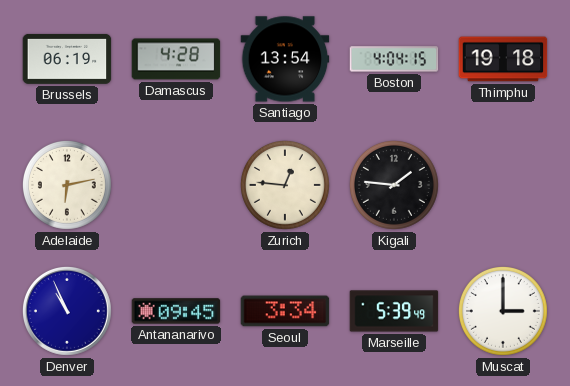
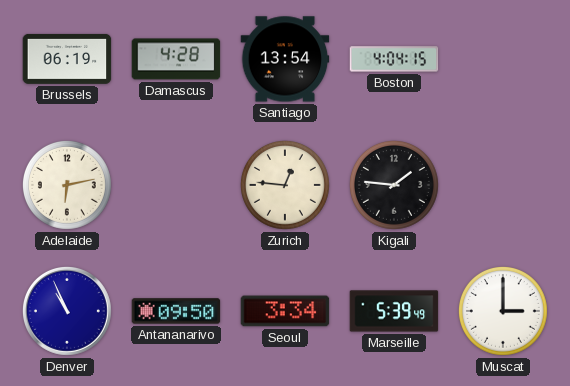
Thimphu: 19:18 -> none (503, 59)
Antananarivo: 09:45 -> 09:50 (176, 311)
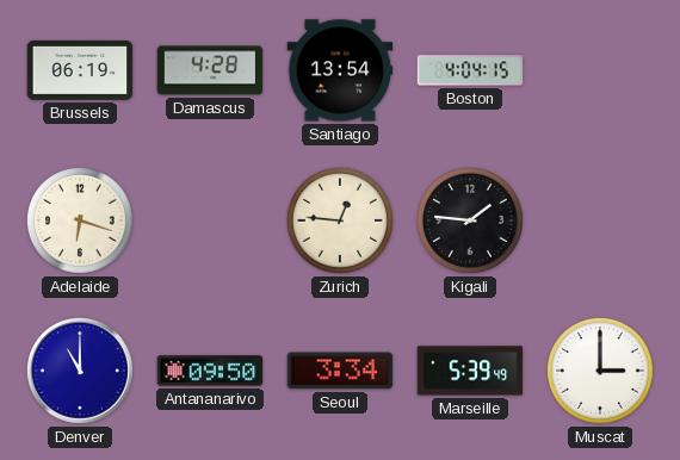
Adelaide: 6:13 -> 6:18 (80, 220)
Denver: 10:56 -> 11:00 (80, 371)
